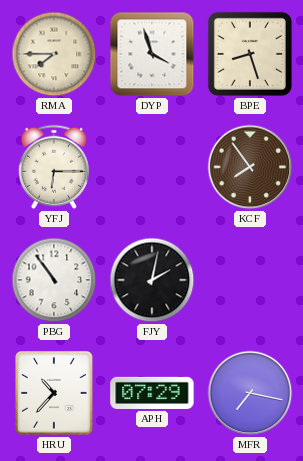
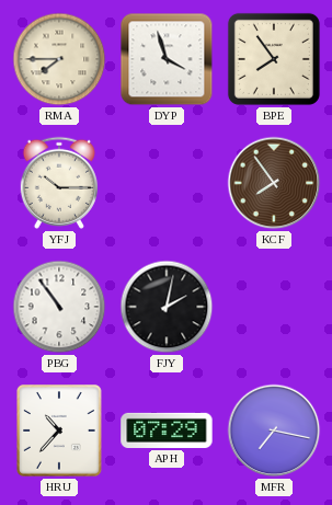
BPE: 8:27 -> 7:54 (274, 59)
YFJ: 6:15 -> 10:15 (59, 183)
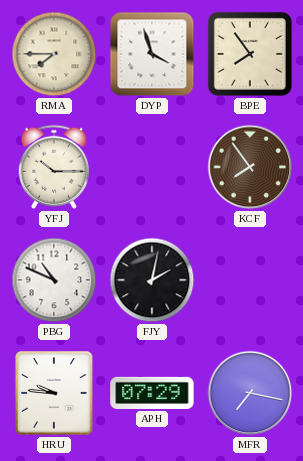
PBG: 10:54 -> 10:49 (54, 280)
HRU: 10:37 -> 9:46 (55, 394)
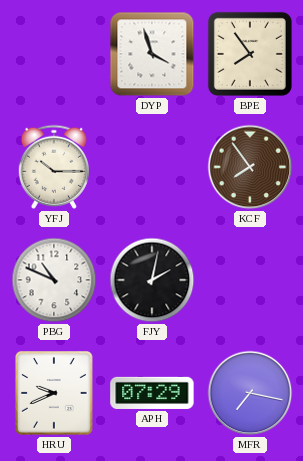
RMA: 7:45 -> none (54, 54)
HRU: 9:46 -> 9:41 (55, 394)
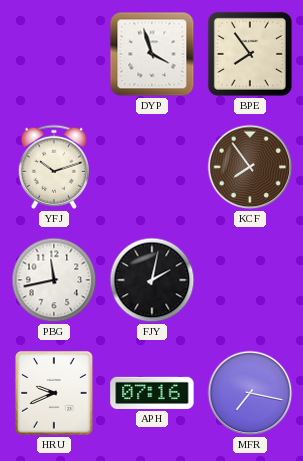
YFJ: 10:15 -> 10:12 (54, 167)
PBG: 10:49 -> 11:43 (54, 280)
APH: 07:29 -> 07:16 (152, 393)
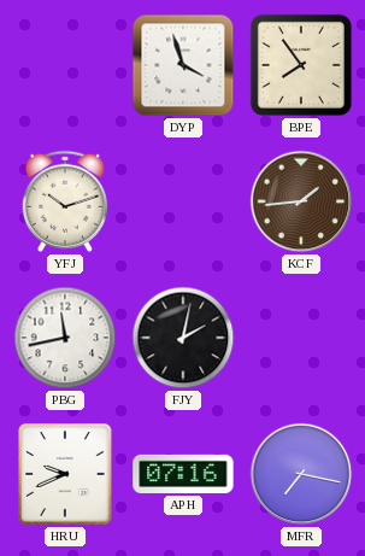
KCF: 7:54 -> 1:44 (301, 201)
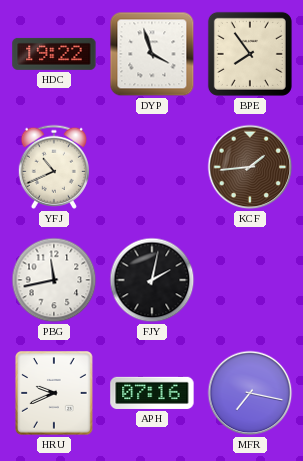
HDC: none -> 19:22 (54, 54)
YFJ: 10:12 -> 10:41 (54, 167)
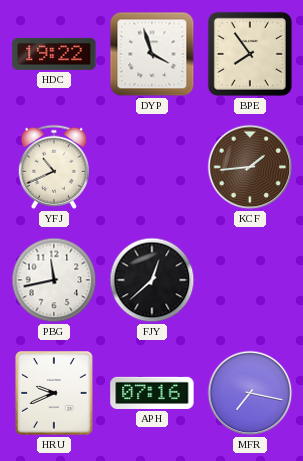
FJY: 2:02 -> 12:38 (152, 280)
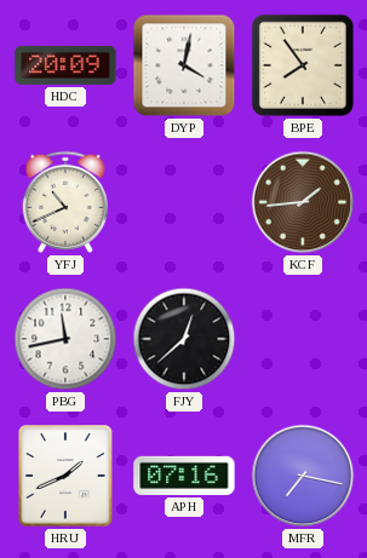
HDC: 19:22 -> 20:09 (65, 65)
DYP: 3:57 -> 4:02 (184, 65)
HRU: 9:41 -> 1:41 (67, 477)
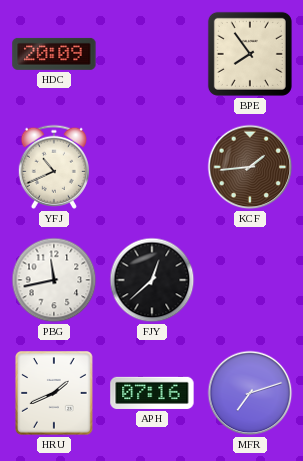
DYP: 4:02 -> none (184, 65)
MFR: 7:17 -> 7:12 (250, 393)
